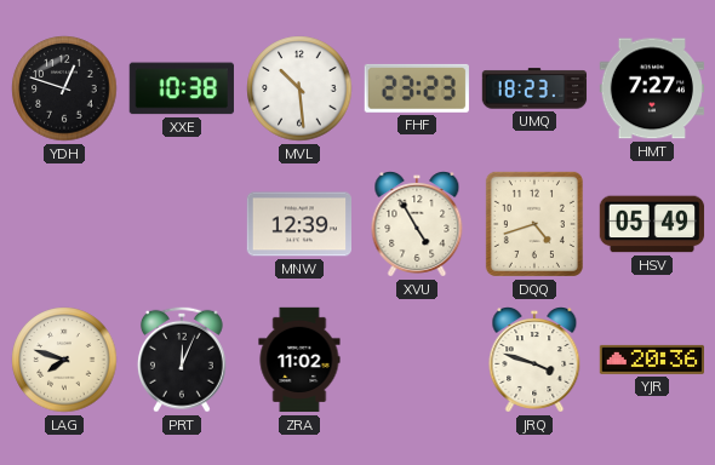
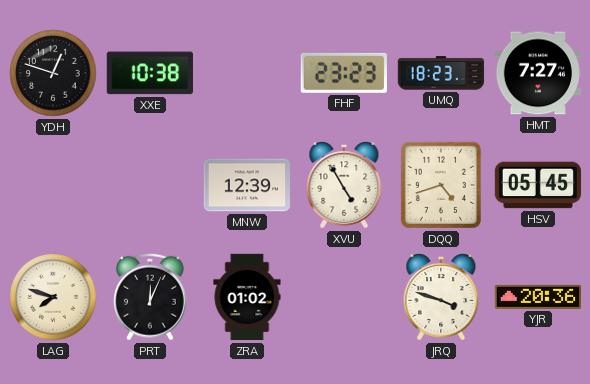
MVL: 10:29 -> none (299, 88)
HSV: 05:49 -> 05:45 (538, 185)
ZRA: 11:02 -> 01:02 (247, 297)
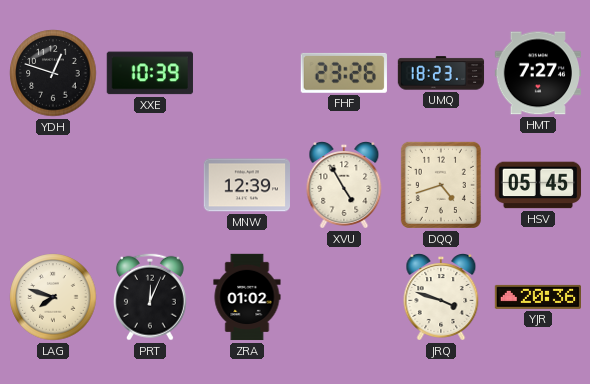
XXE: 10:38 -> 10:39 (150, 73)
FHF: 23:23 -> 23:26 (344, 73)
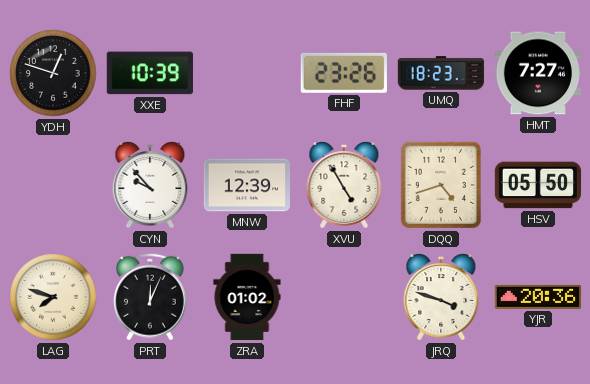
CYN: none -> 9:53 (150, 186)
HSV: 05:45 -> 05:50 (538, 185)
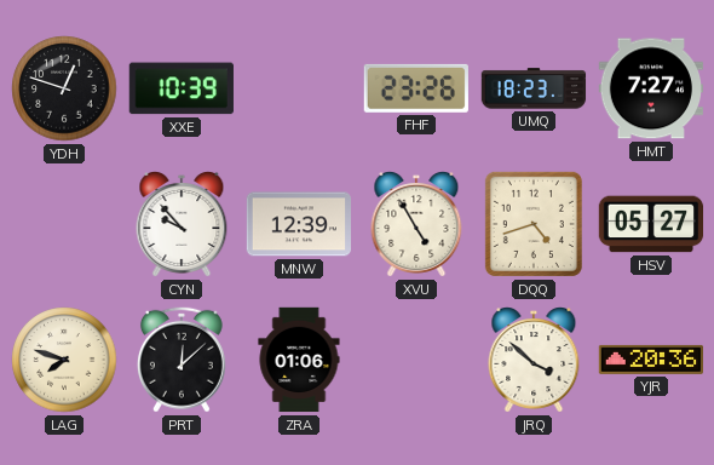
HSV: 05:50 -> 05:27 (651, 224)
PRT: 12:04 -> 12:08 (182, 360)
ZRA: 01:02 -> 01:06 (299, 360)
JRQ: 3:48 -> 3:52 (534, 361)
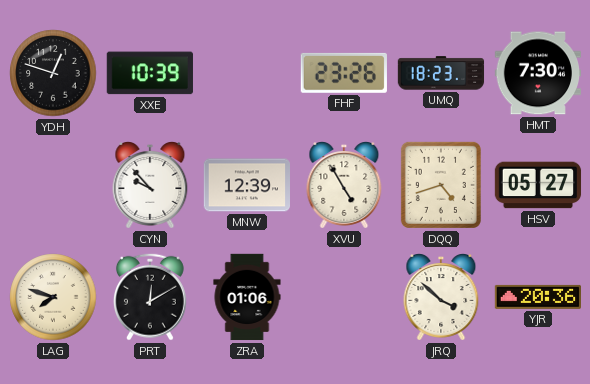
HMT: 7:27 -> 7:30 (537, 73)
PRT: 12:08 -> 12:10 (150, 297)
